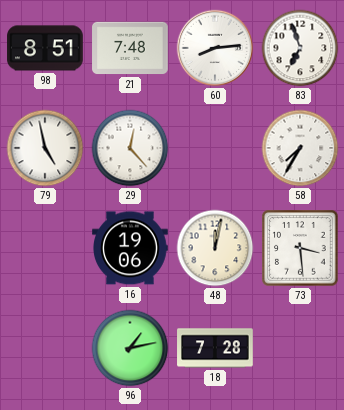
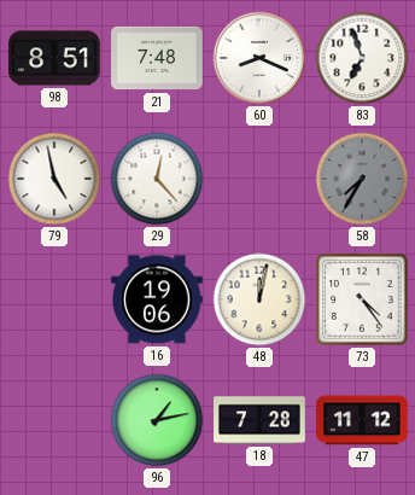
60: 8:14 -> 8:19 (259, 58)
58 dial: white -> grey (362, 179)
73: 3:29 -> 4:24 (362, 299)
47: none -> 11:12 (362, 420)
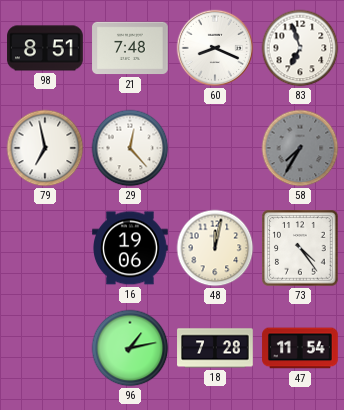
79: 4:58 -> 6:58 (45, 148)
47: 11:12 -> 11:54 (300, 348)
